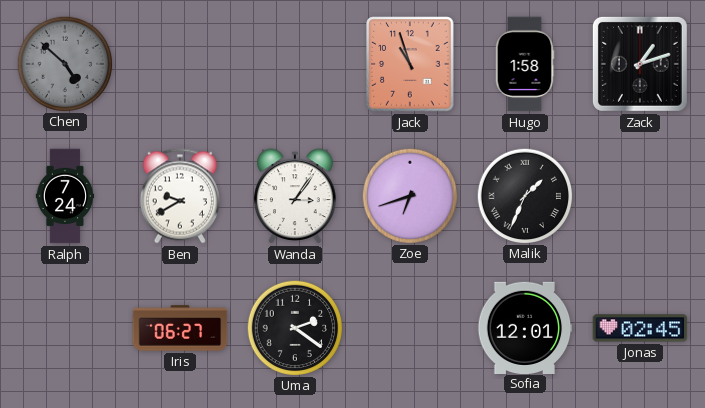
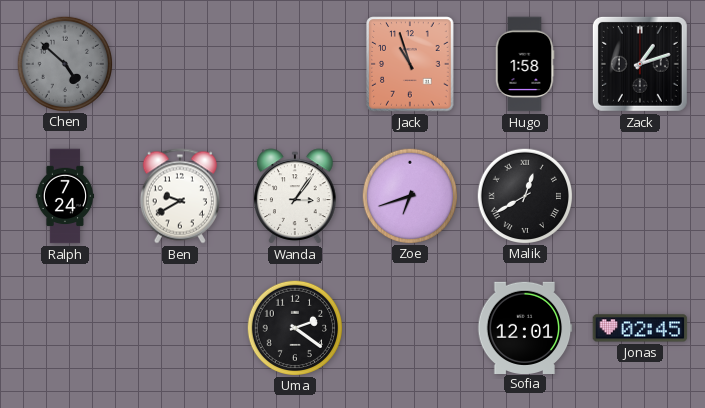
Malik: 1:34 -> 12:40 (524, 195)
Iris: 06:27 -> none (180, 328)
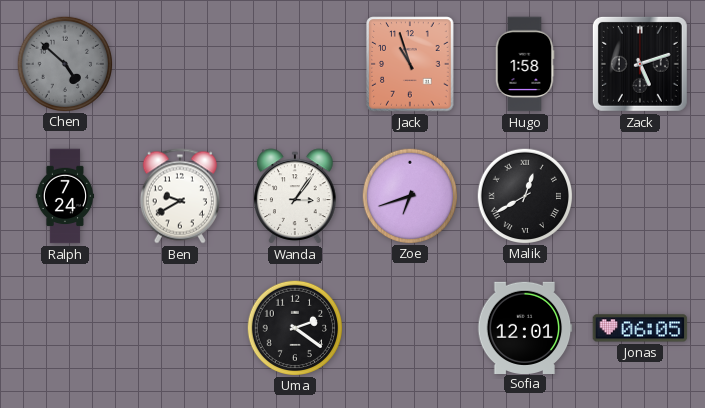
Zack: 1:12 -> 5:12 (640, 64)
Jonas: 02:45 -> 06:05 (640, 328)
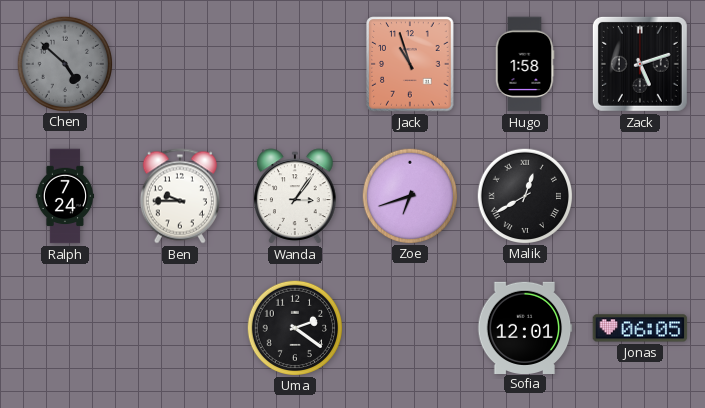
Ben: 9:40 -> 9:45 (180, 196)
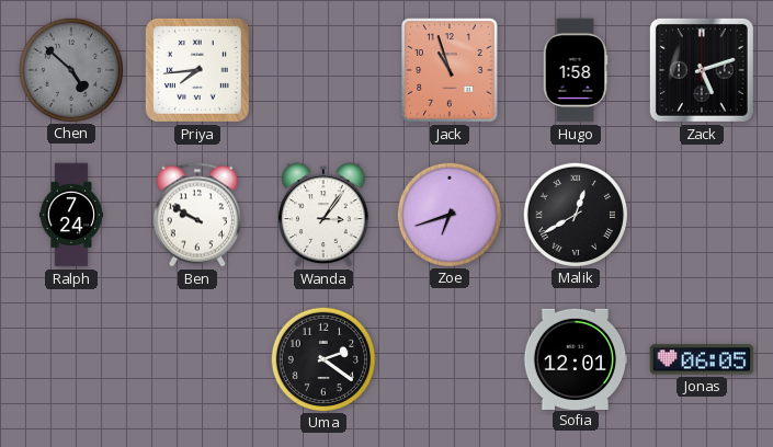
Priya: none -> 7:44 (197, 70)
Ben: 9:45 -> 9:50 (197, 215)
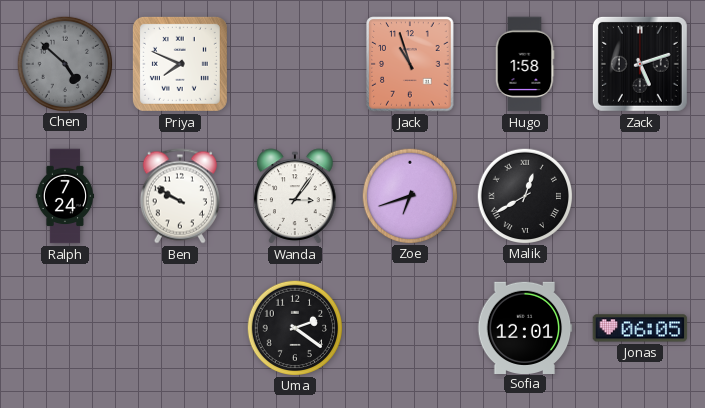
Priya: 7:44 -> 7:49 (180, 64)
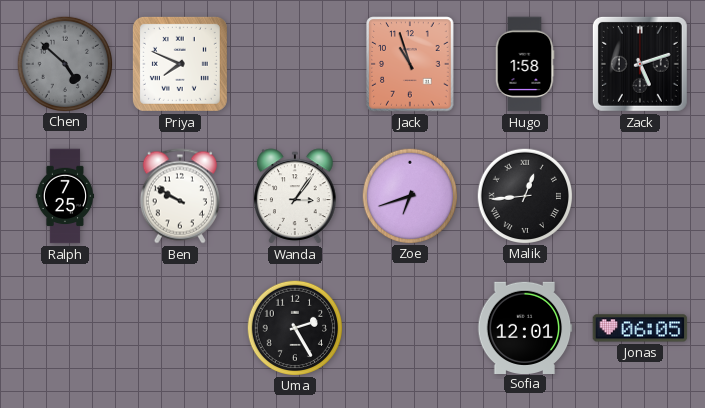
Ralph: 7:24 -> 7:25 (65, 196)
Malik: 12:40 -> 12:44 (524, 195)
Uma: 2:21 -> 2:25 (294, 327)
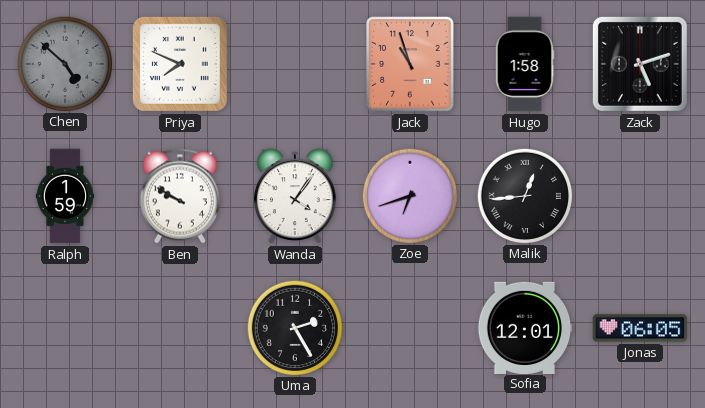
Ralph: 7:25 -> 1:59 (65, 196)
Wanda: 3:06 -> 4:06 (295, 196)
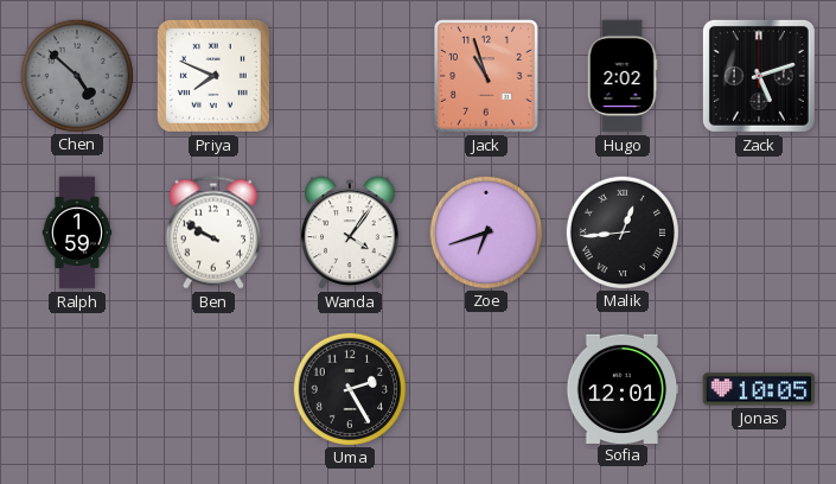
Hugo: 1:58 -> 2:02 (623, 76)
Jonas: 06:05 -> 10:05 (759, 389)
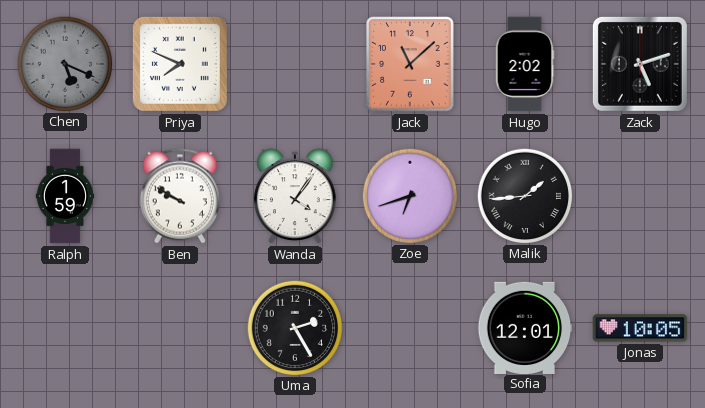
Chen: 4:52 -> 5:19 (64, 63)
Jack: 10:57 -> 11:08 (410, 64)
Malik: 12:44 -> 1:44 (524, 195)
